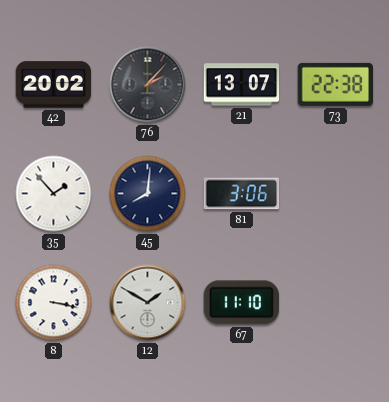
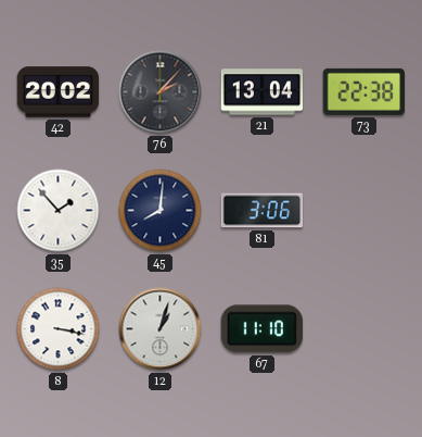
21: 13:07 -> 13:04 (263, 92)
12: 1:50 -> 1:03 (161, 329)
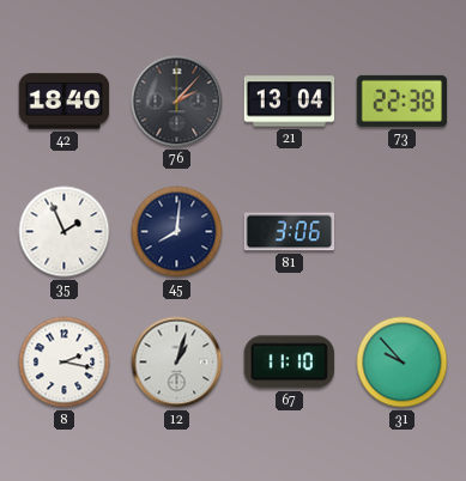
42: 20:02 -> 18:40 (65, 102)
35: 1:53 -> 1:56 (65, 232)
8: 3:17 -> 2:17 (65, 363)
31: none -> 9:53 (403, 363)
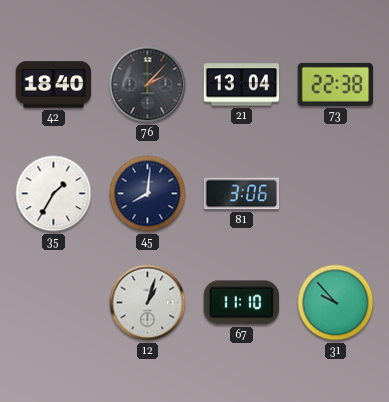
35: 1:56 -> 1:35 (54, 194)
8: 2:17 -> none (65, 363)
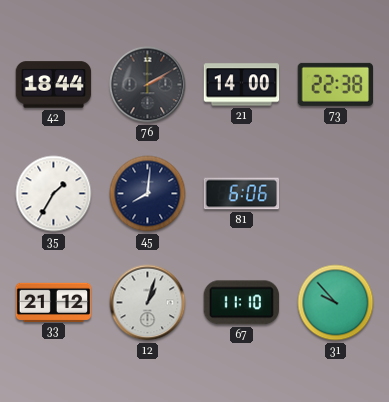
42: 18:40 -> 18:44 (54, 85)
76: 2:07 -> 2:10 (148, 85)
21: 13:04 -> 14:00 (242, 85)
81: 3:06 -> 6:06 (242, 194)
33: none -> 21:12 (54, 302)
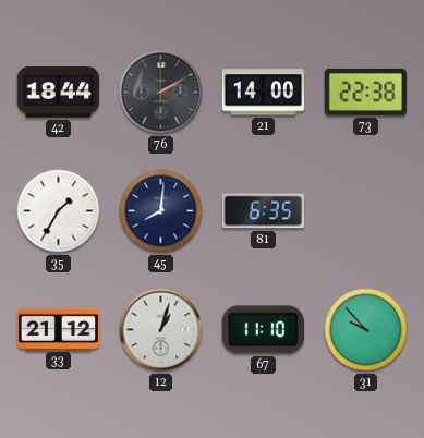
81: 6:06 -> 6:35 (264, 211)
